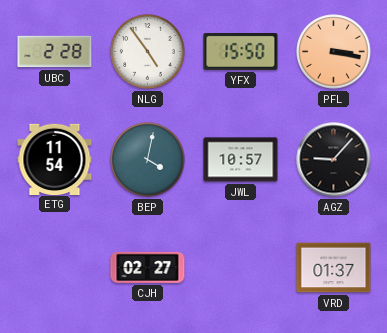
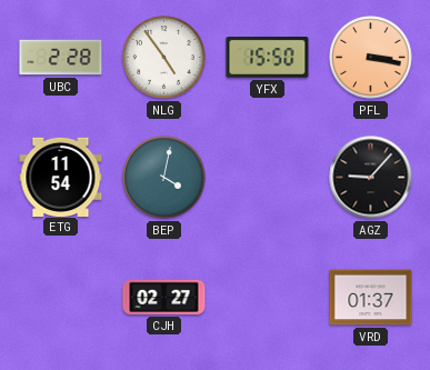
JWL: 10:57 -> none (241, 160)
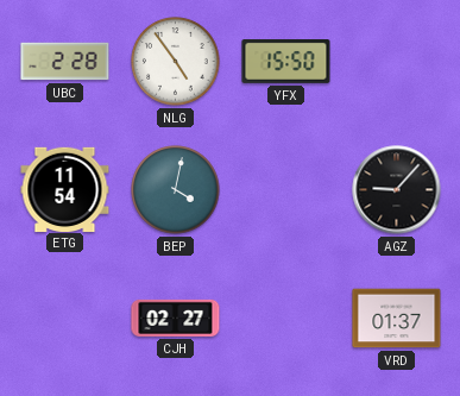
PFL: 3:17 -> none (371, 58)
